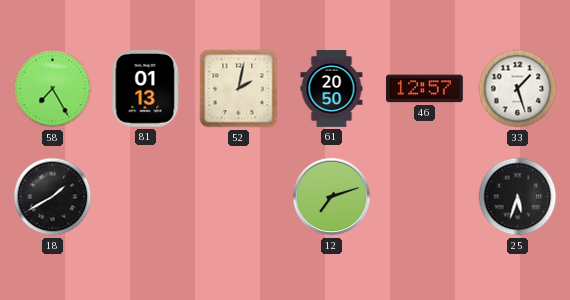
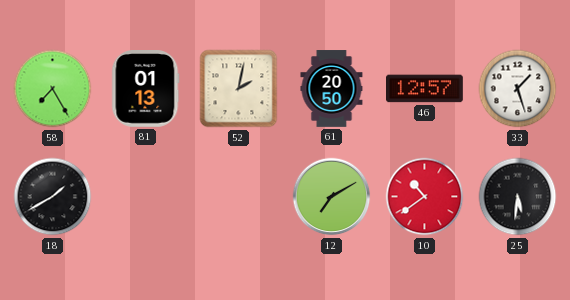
12: 7:12 -> 7:10 (332, 197)
10: none -> 10:39 (425, 197)
25: 5:33 -> 5:31 (518, 197)
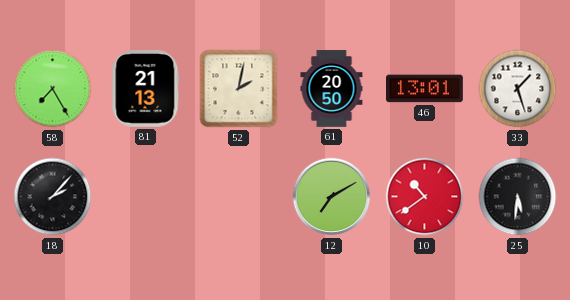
81: 01:13 -> 21:13 (146, 89)
46: 12:57 -> 13:01 (425, 89)
18: 1:40 -> 2:07 (53, 197)
